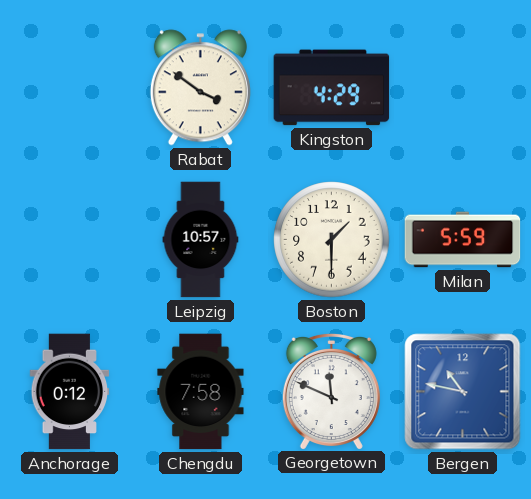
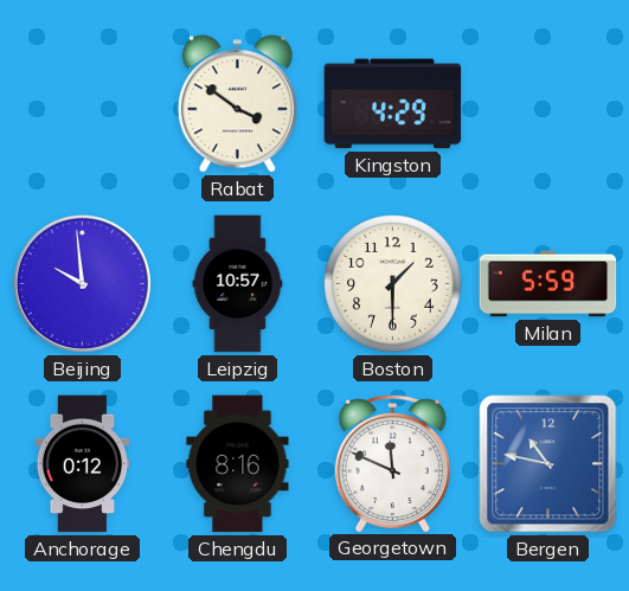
Beijing: none -> 9:59 (82, 283)
Chengdu: 7:58 -> 8:16 (238, 464)
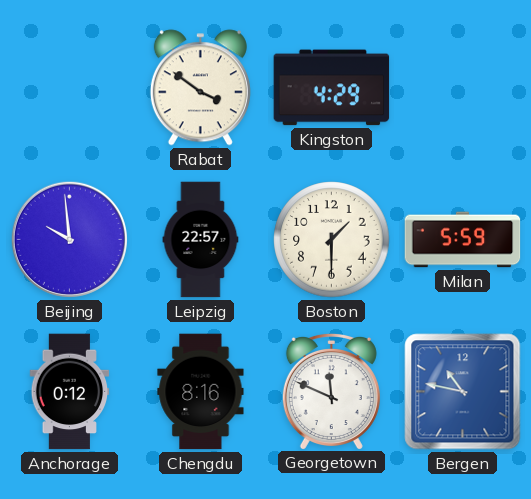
Leipzig: 10:57 -> 22:57 (201, 240)
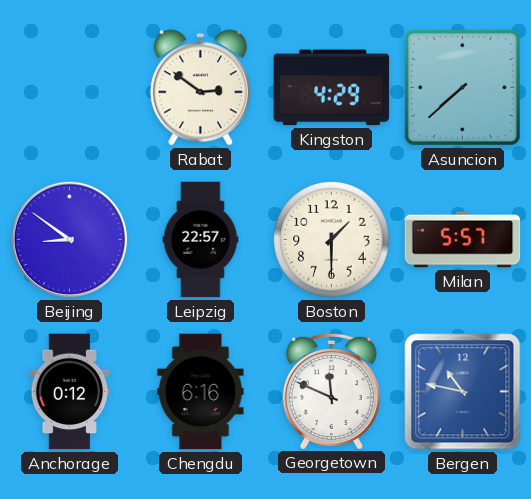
Rabat: 3:51 -> 2:51 (200, 88)
Asuncion: none -> 7:38 (462, 87)
Beijing: 9:59 -> 8:51 (69, 239)
Milan: 5:59 -> 5:57 (463, 240)
Chengdu: 8:16 -> 6:16 (201, 392)
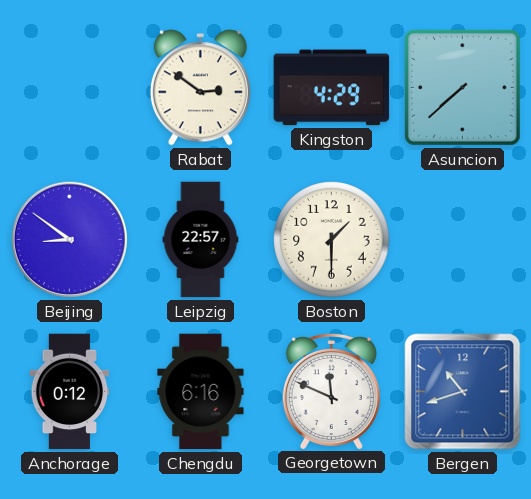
Milan: 5:57 -> none (463, 240)
Bergen: 10:47 -> 10:42 (463, 392)
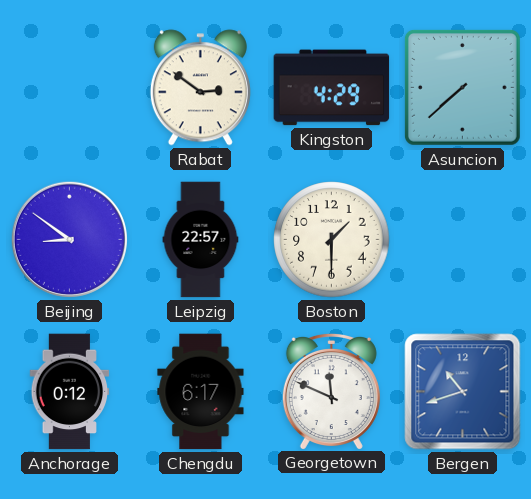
Chengdu: 6:16 -> 6:17 (201, 392)
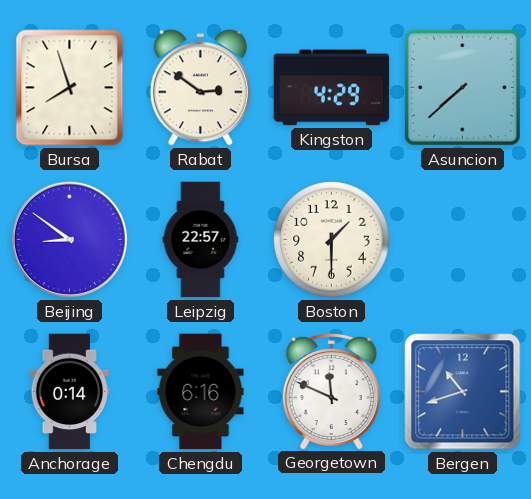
Bursa: none -> 7:57 (70, 88)
Anchorage: 0:12 -> 0:14 (70, 392)
Chengdu: 6:17 -> 6:16 (201, 392)
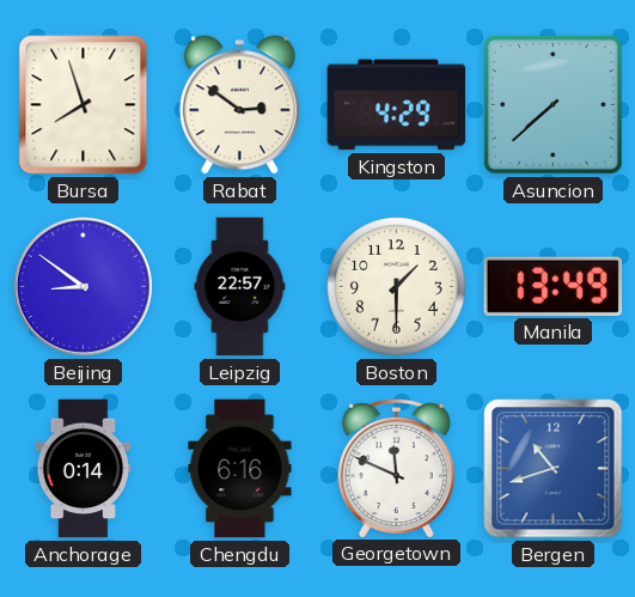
Manila: none -> 13:49 (552, 286)
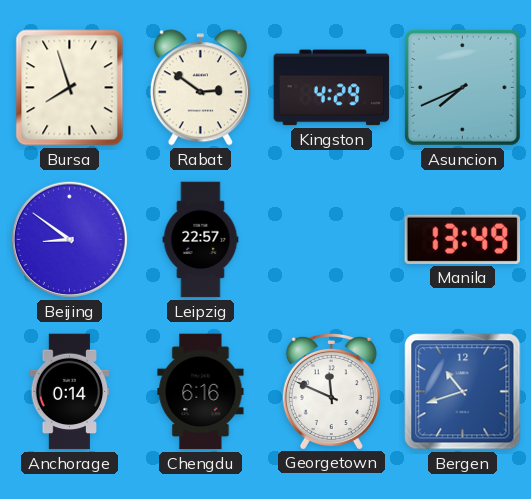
Asuncion: 7:38 -> 7:41 (462, 87)
Boston: 1:30 -> none (397, 287)
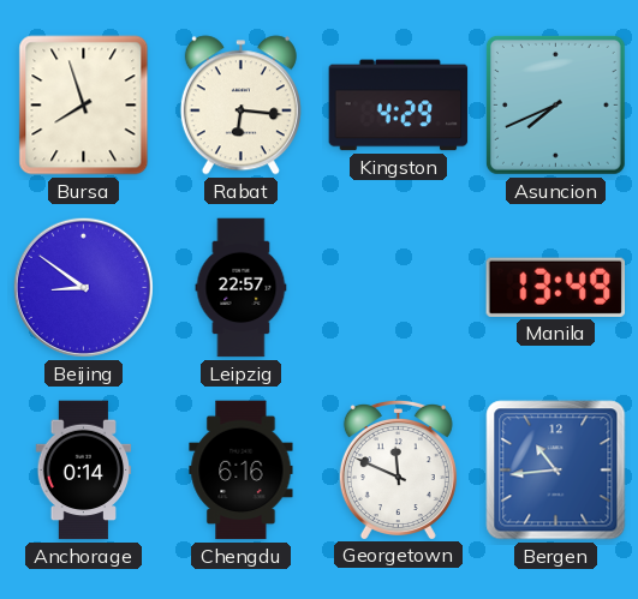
Rabat: 2:51 -> 6:16 (240, 106)
Bergen: 10:42 -> 10:44 (556, 471)
